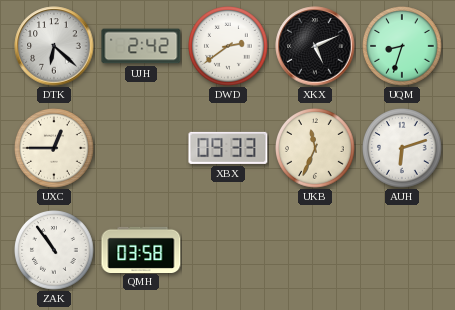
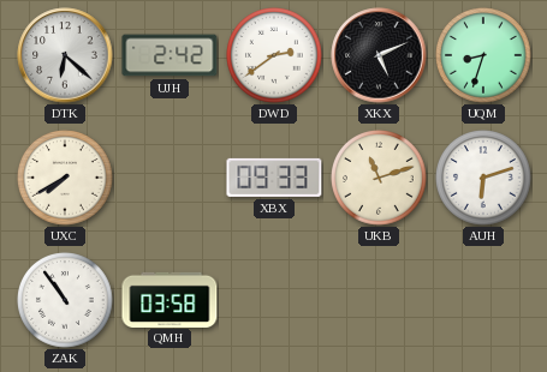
UXC: 12:45 -> 7:40 (66, 179)
UKB: 11:34 -> 11:12 (380, 179)
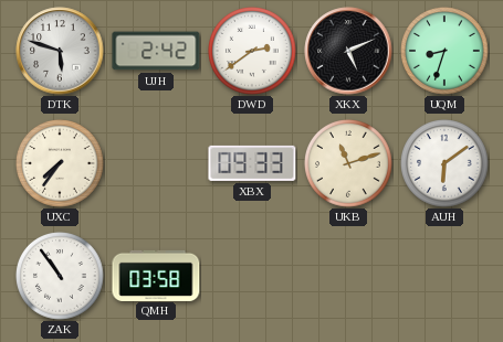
DTK: 6:22 -> 5:48 (60, 51)
UXC: 7:40 -> 7:36 (61, 164)
AUH: 6:12 -> 6:09 (446, 164)
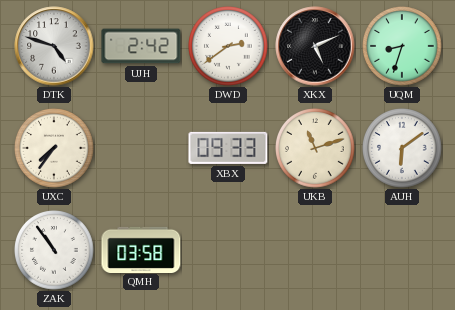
DTK: 5:48 -> 4:48 (54, 46)
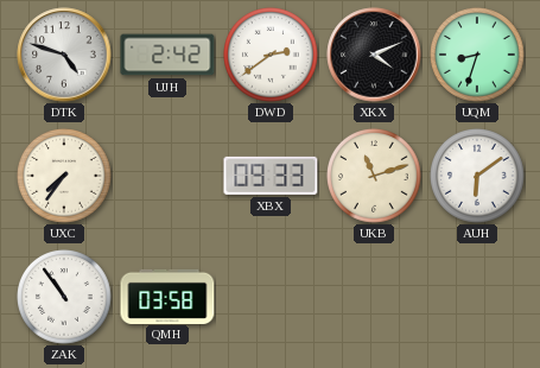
XKX: 5:11 -> 4:11 (374, 55)
